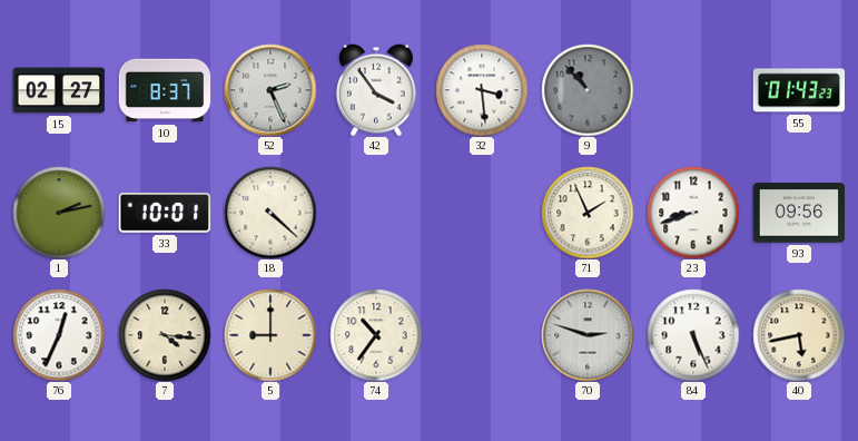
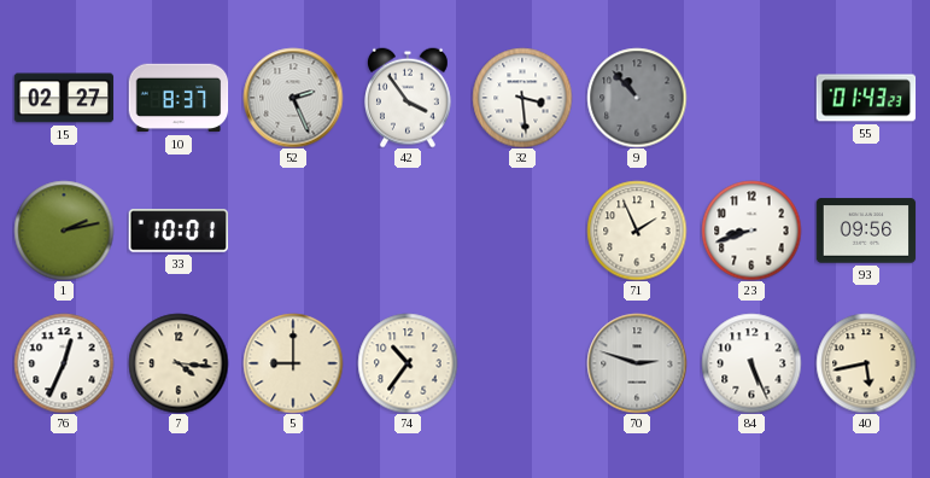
18: 4:22 -> none (270, 213)
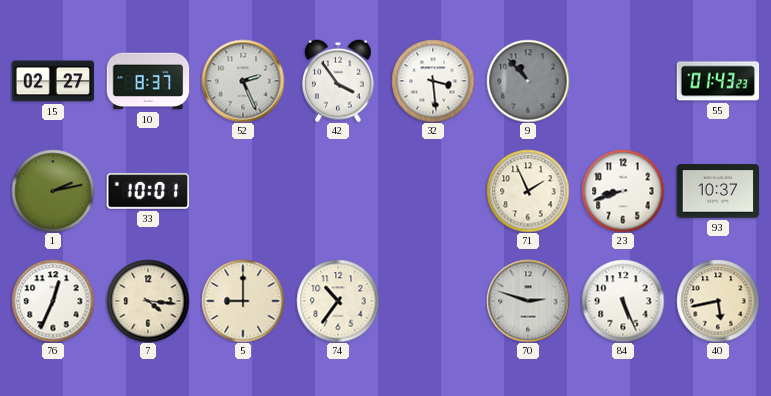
93: 09:56 -> 10:37 (718, 191)
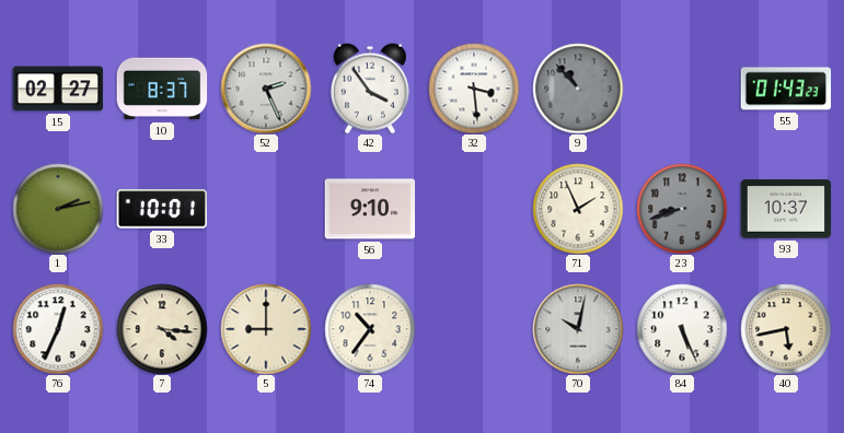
56: none -> 9:10 (370, 209)
23 dial: white -> grey (682, 209)
70: 2:48 -> 10:02 (578, 329)
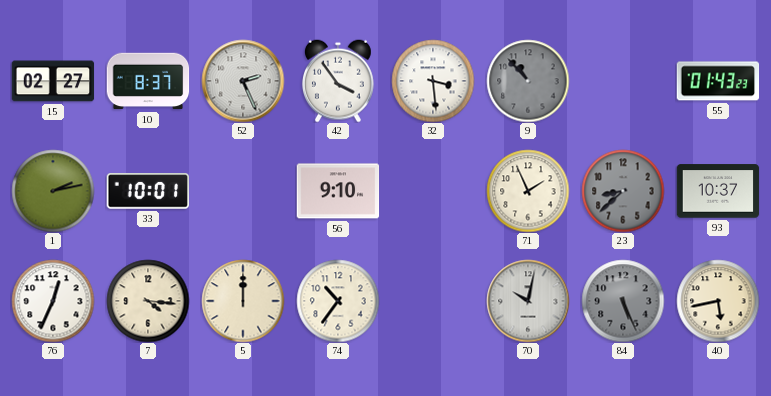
23: 8:42 -> 8:38 (623, 191)
5: 9:00 -> 12:00 (243, 301)
84 dial: white -> grey (623, 301)
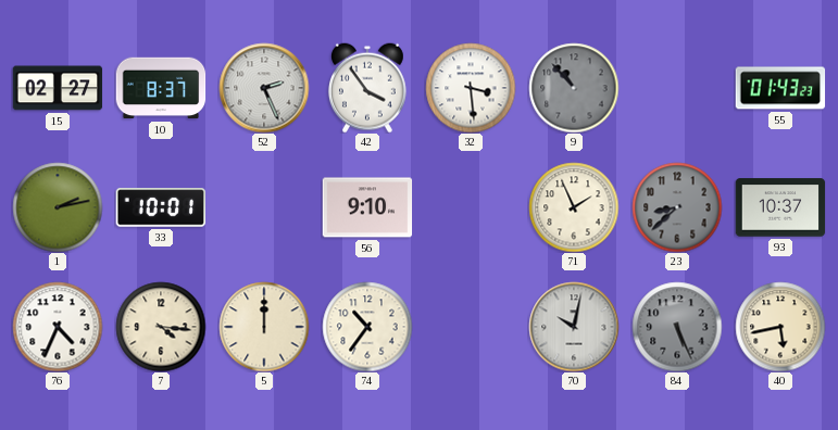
76: 12:34 -> 4:34 (58, 327)
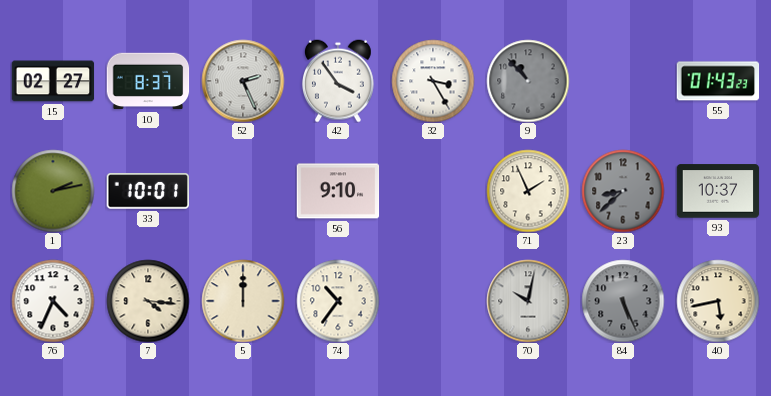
32: 3:29 -> 3:25 (433, 81)
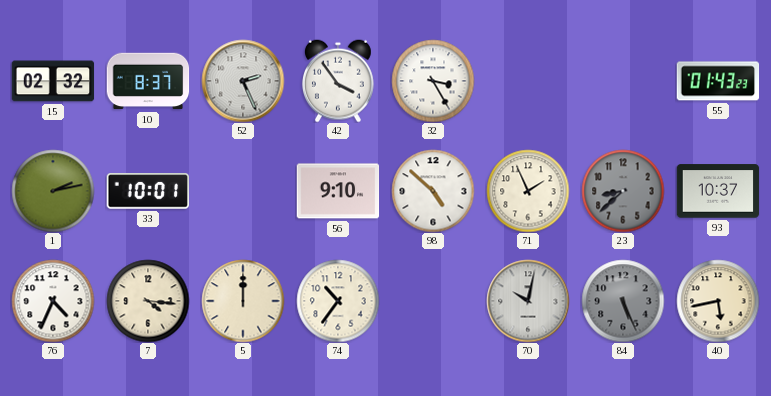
15: 02:27 -> 02:32 (53, 81)
9: 10:53 -> none (528, 81)
98: none -> 4:52 (433, 191)
